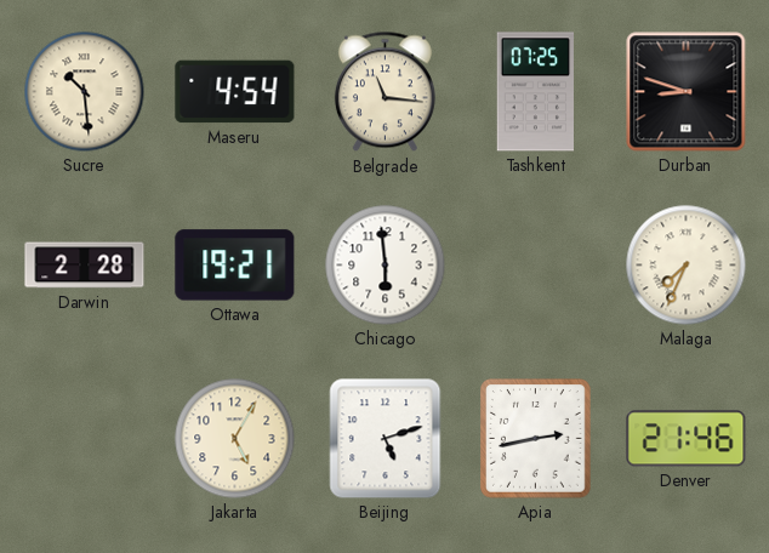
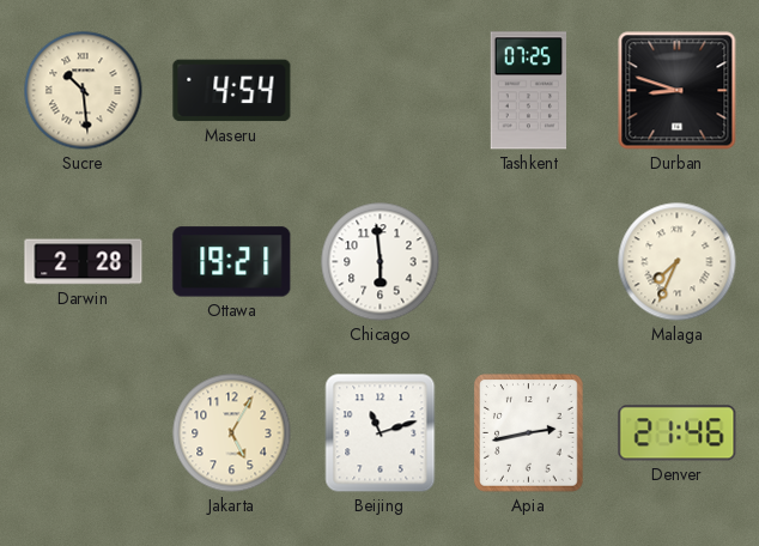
Belgrade: 11:16 -> none (384, 92)
Beijing: 5:12 -> 11:12 (381, 433)
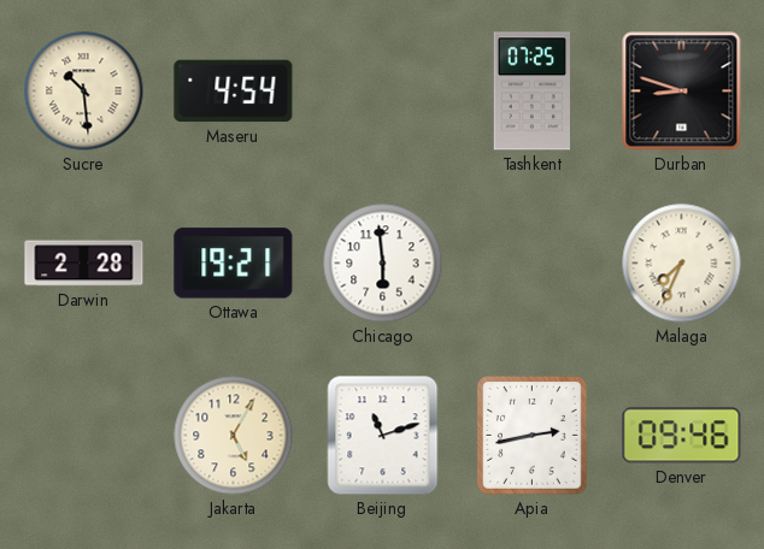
Denver: 21:46 -> 09:46 (682, 436)
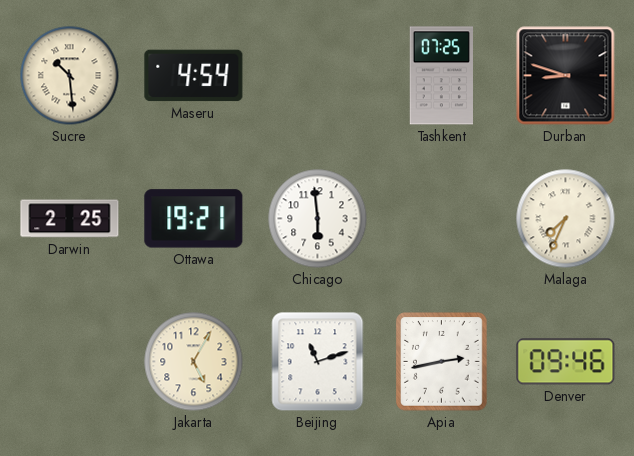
Darwin: 2:28 -> 2:25 (70, 219)
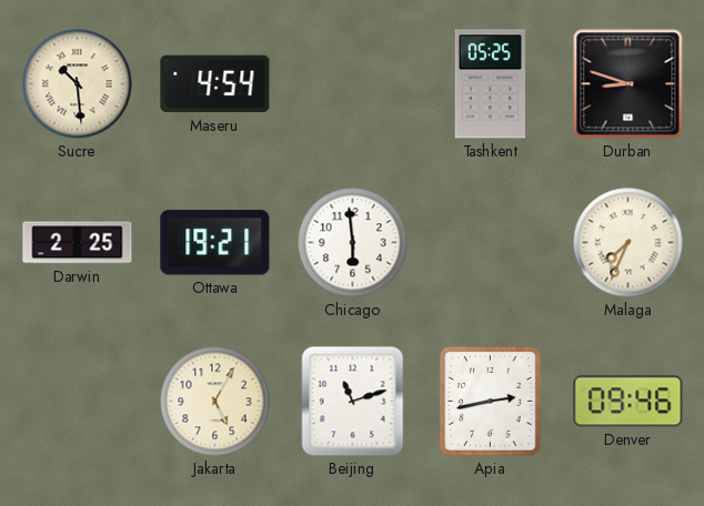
Tashkent: 07:25 -> 05:25 (490, 84)
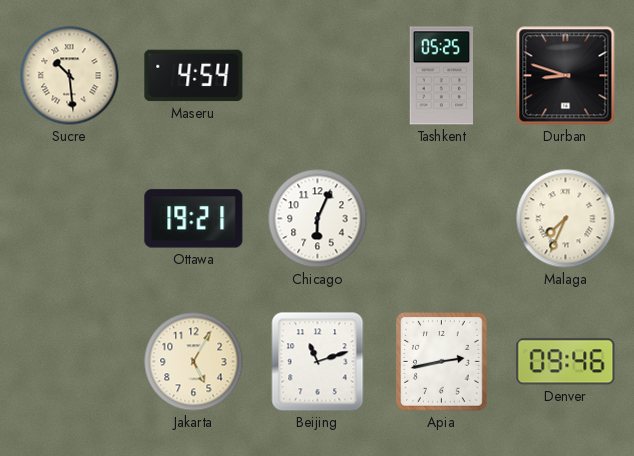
Darwin: 2:25 -> none (78, 243)
Chicago: 5:59 -> 6:04 (318, 219)
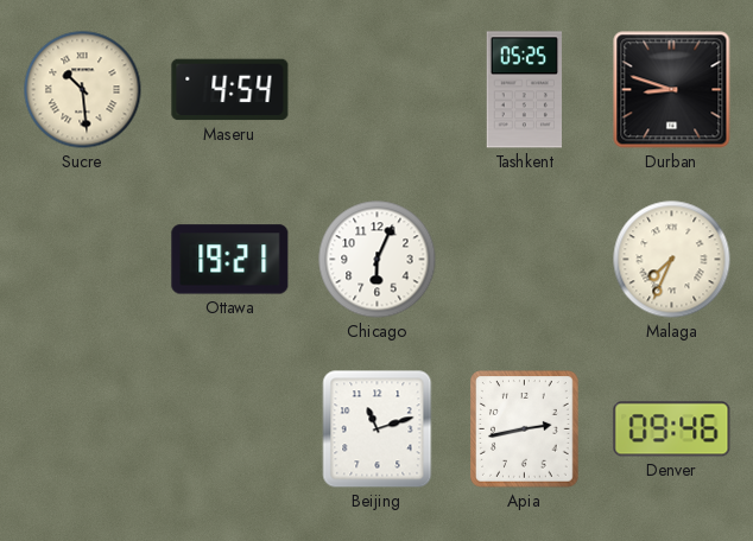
Jakarta: 5:05 -> none (194, 362)
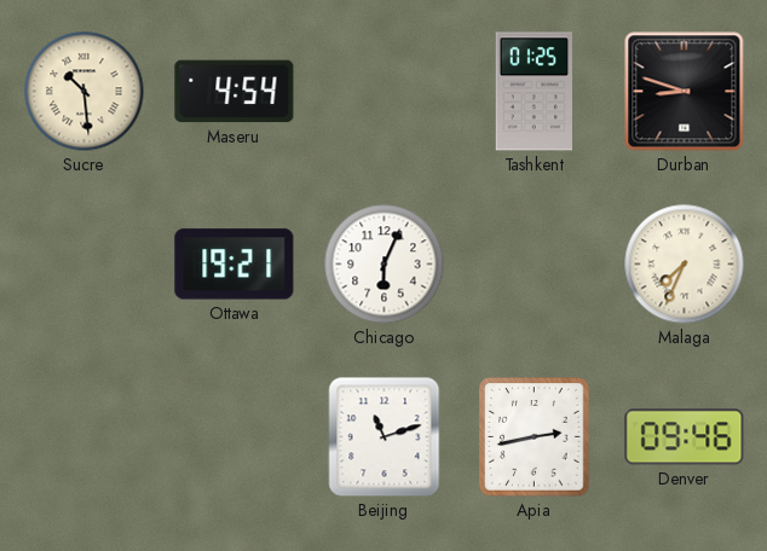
Tashkent: 05:25 -> 01:25 (534, 92)
